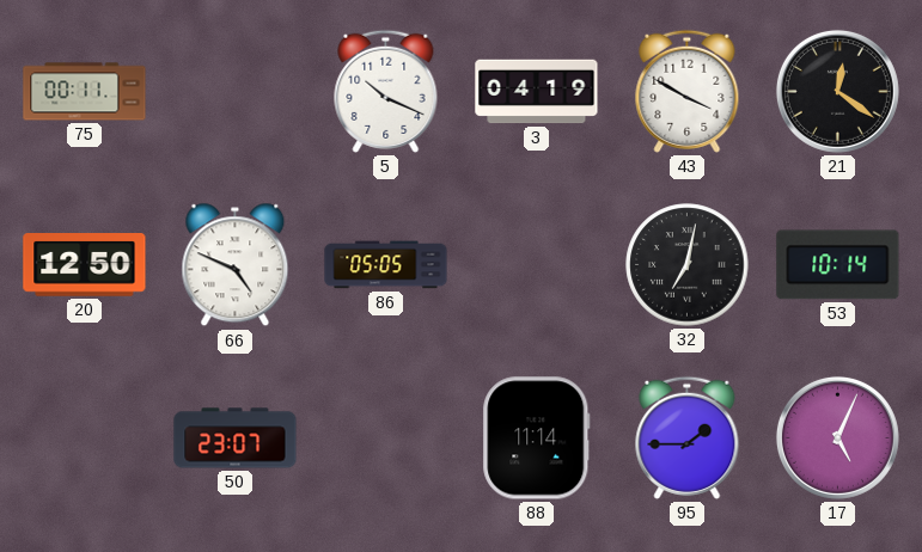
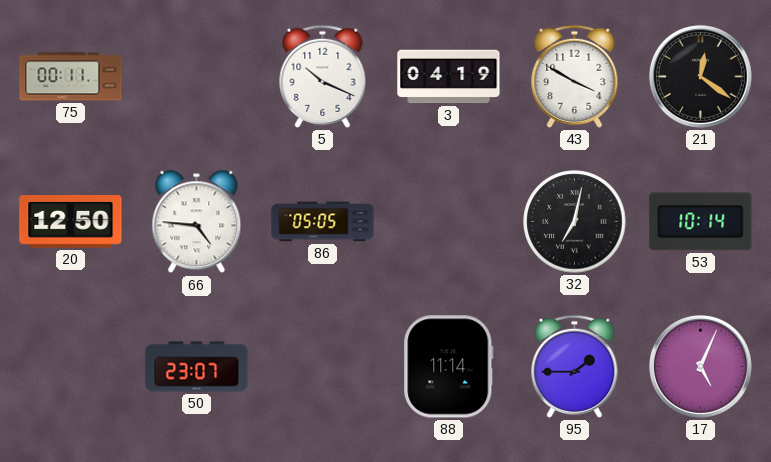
66: 4:49 -> 4:46 (197, 222)
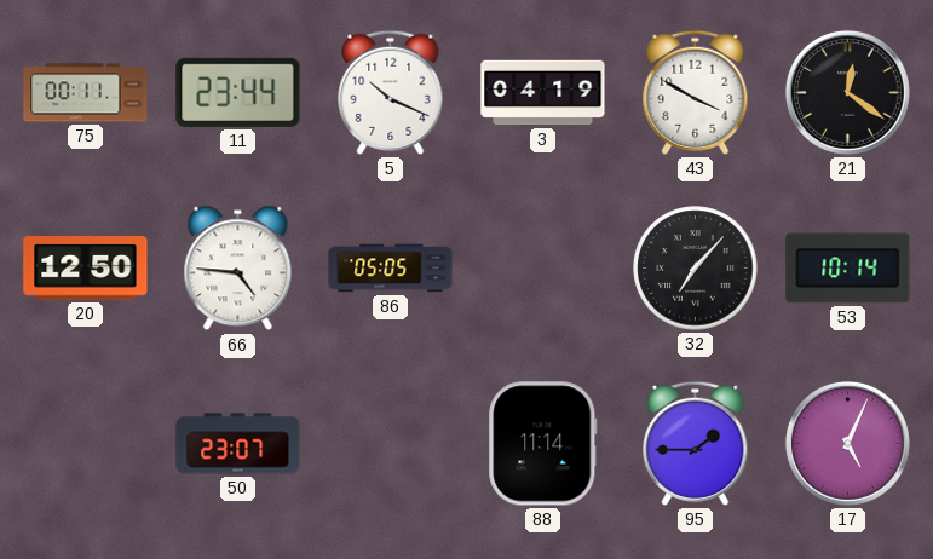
11: none -> 23:44 (238, 92)
32: 7:02 -> 7:07 (696, 269)
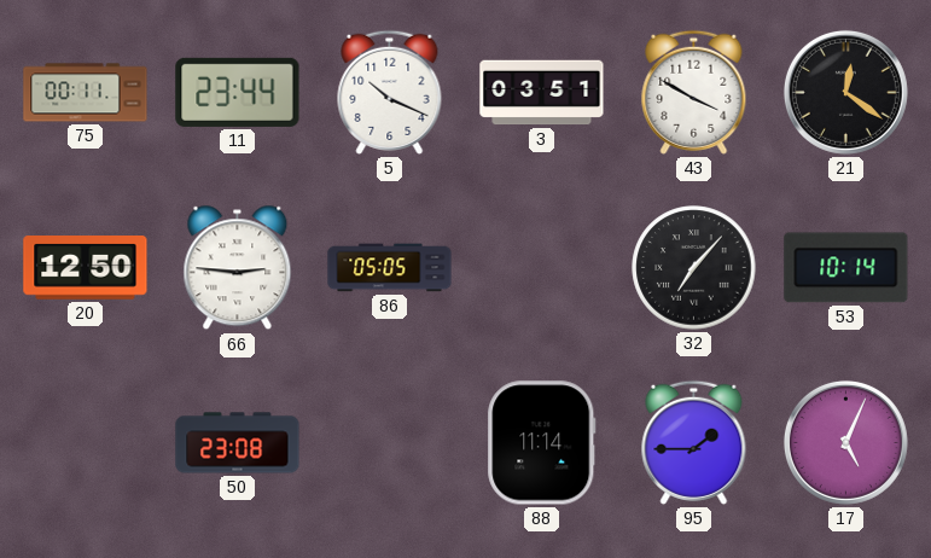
3: 04:19 -> 03:51 (542, 93)
66: 4:46 -> 2:46 (238, 268)
50: 23:07 -> 23:08 (238, 443)
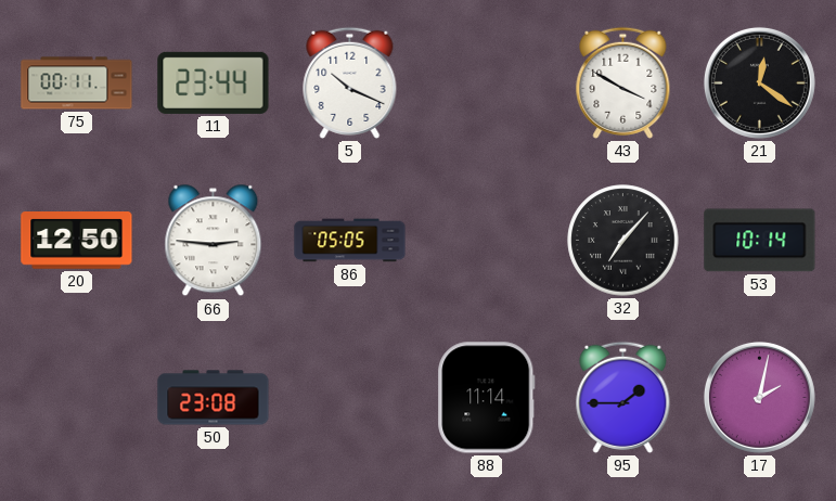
3: 03:51 -> none (542, 93)
17: 5:04 -> 2:02 (759, 397)
